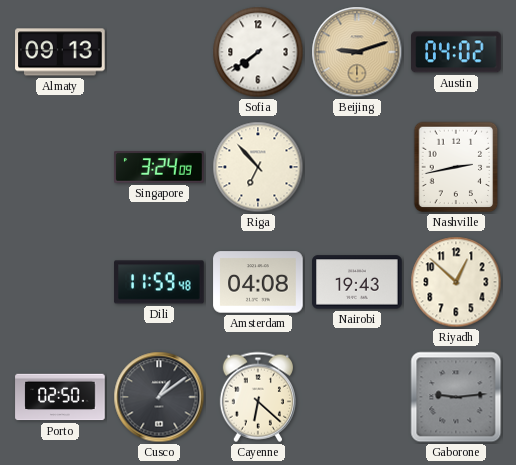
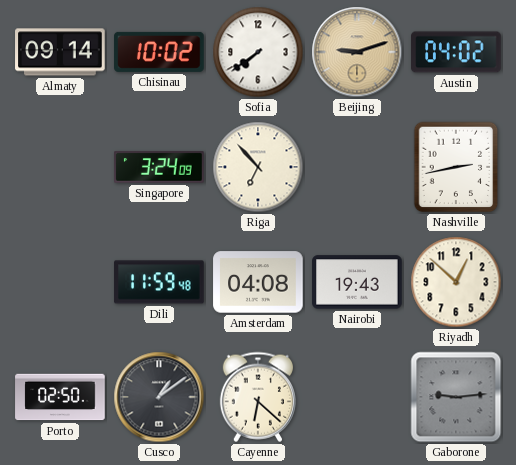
Almaty: 09:13 -> 09:14 (60, 52)
Chisinau: none -> 10:02 (159, 52)
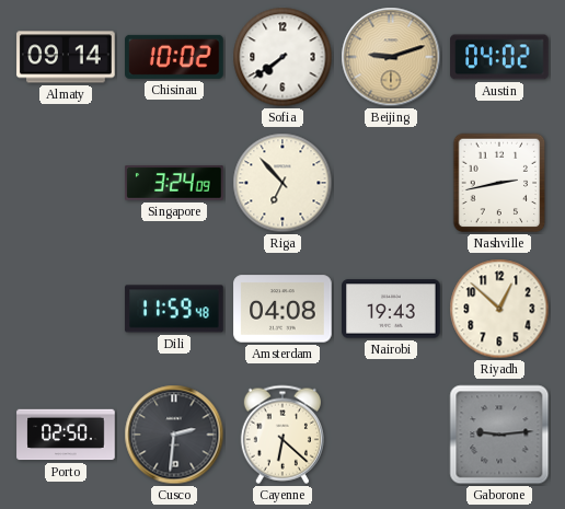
Cusco: 1:09 -> 2:31 (174, 435)
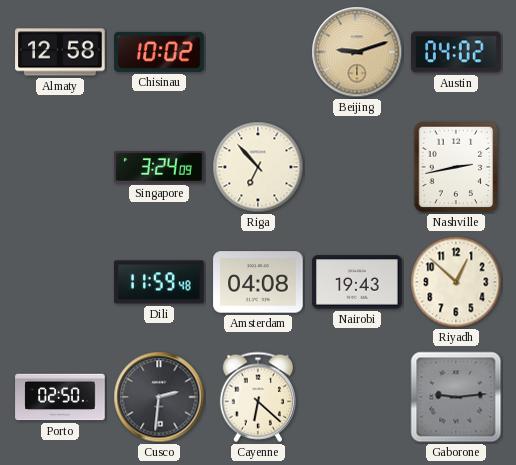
Almaty: 09:14 -> 12:58 (60, 52)
Sofia: 7:39 -> none (282, 57)
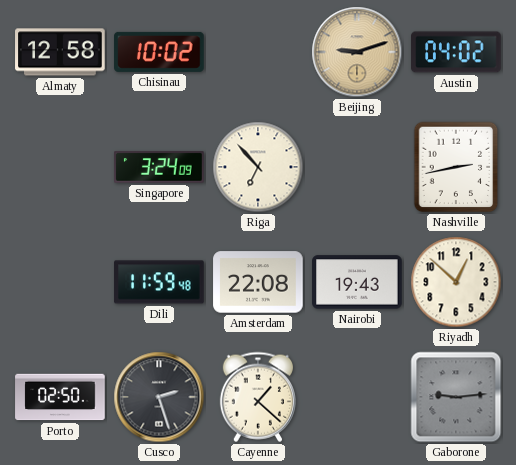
Amsterdam: 04:08 -> 22:08 (258, 282)
Cusco: 2:31 -> 2:27 (159, 397)
Cayenne: 6:22 -> 1:22 (258, 397)
